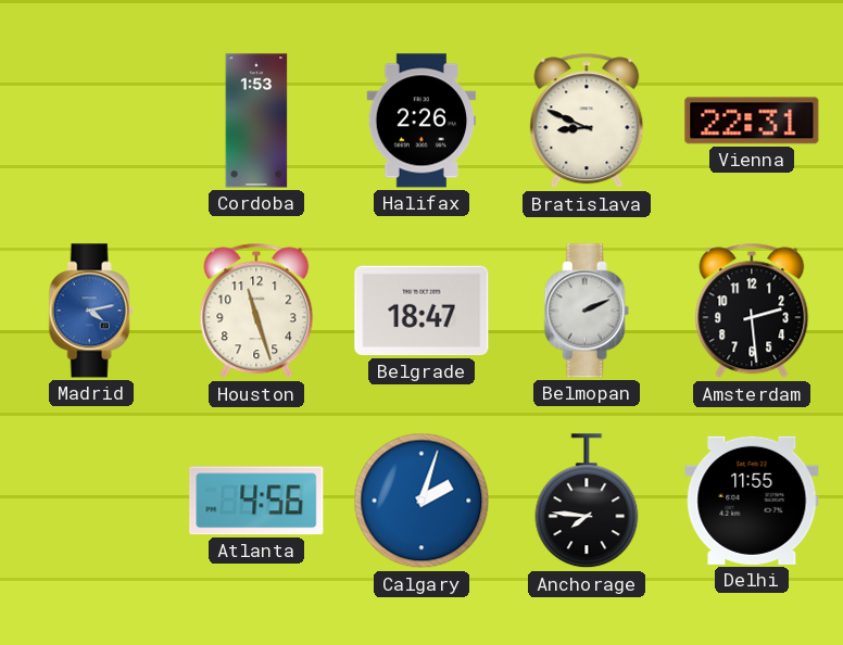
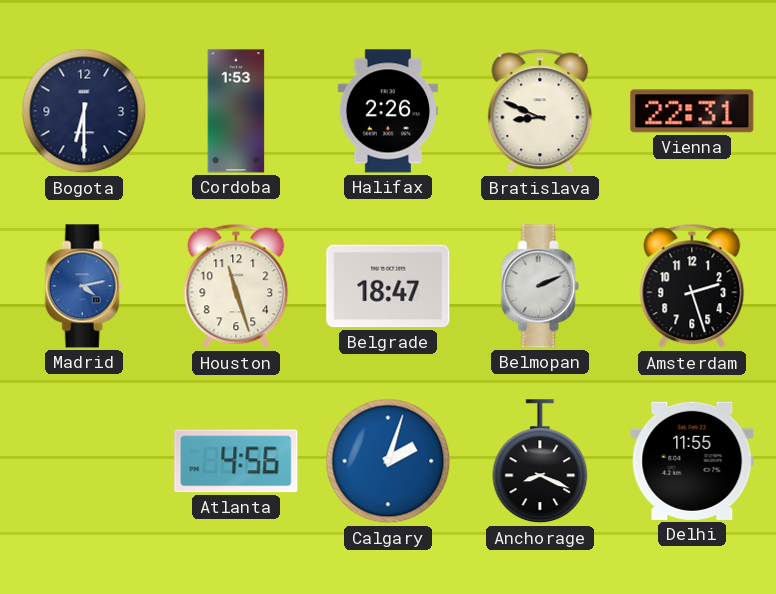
Bogota: none -> 6:30 (84, 111)
Amsterdam: 2:29 -> 2:27 (692, 286)
Anchorage: 7:46 -> 8:19 (540, 462)
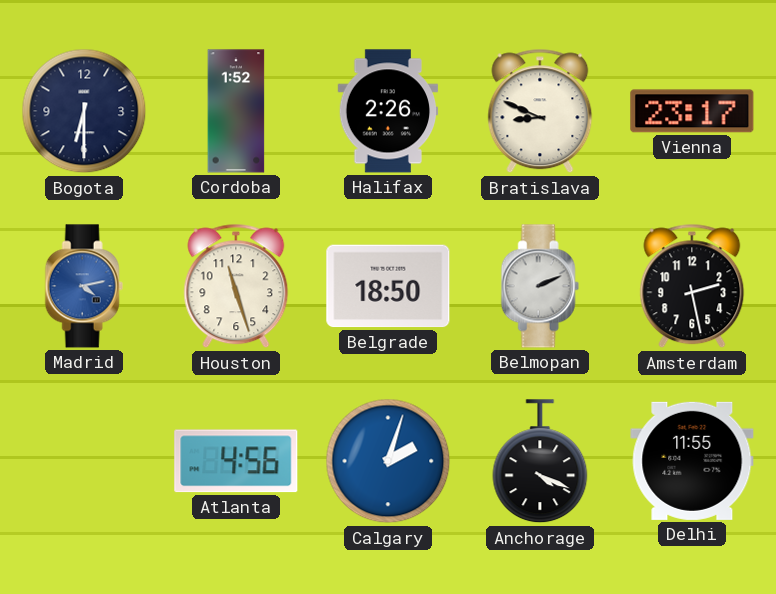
Cordoba: 1:53 -> 1:52 (236, 111)
Vienna: 22:31 -> 23:17 (692, 111)
Belgrade: 18:47 -> 18:50 (388, 286)
Amsterdam: 2:27 -> 2:28 (692, 286)
Anchorage: 8:19 -> 4:19 (540, 462)
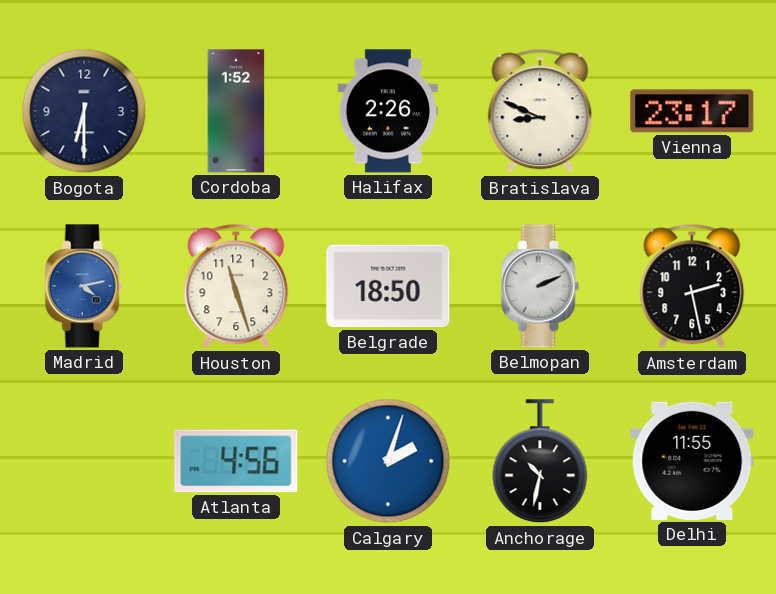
Anchorage: 4:19 -> 10:32 (540, 462)
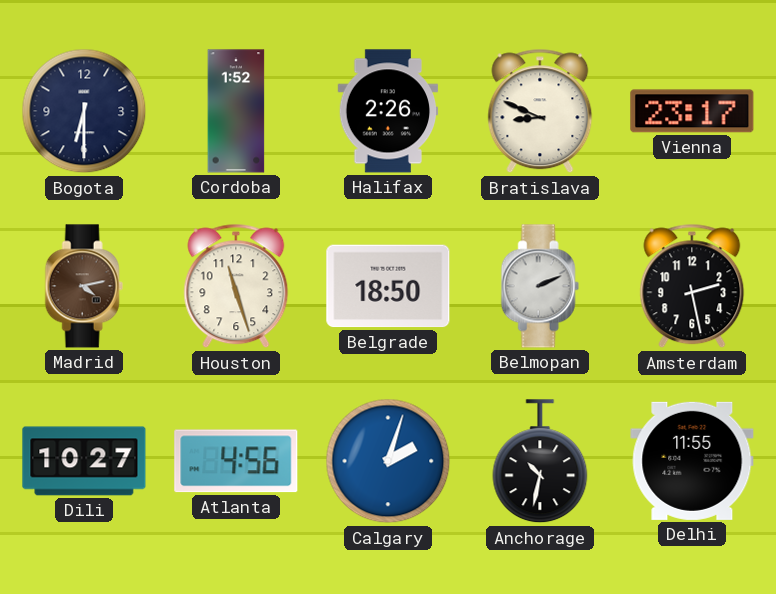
Madrid dial: blue -> brown (84, 286)
Dili: none -> 10:27 (84, 461)
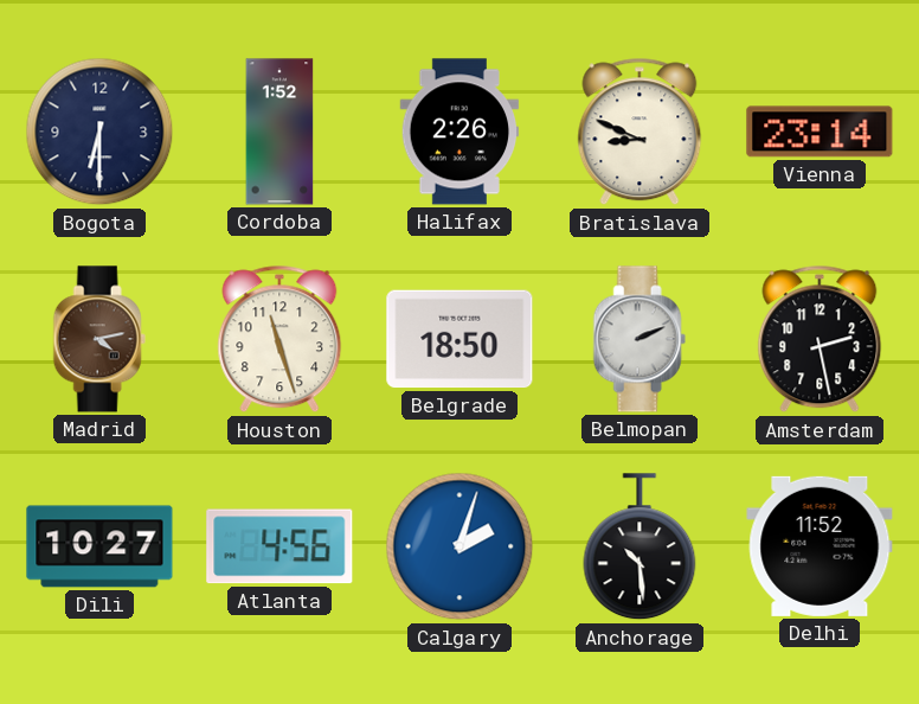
Vienna: 23:17 -> 23:14 (820, 132)
Anchorage: 10:32 -> 10:29 (640, 548)
Delhi: 11:55 -> 11:52 (820, 546)
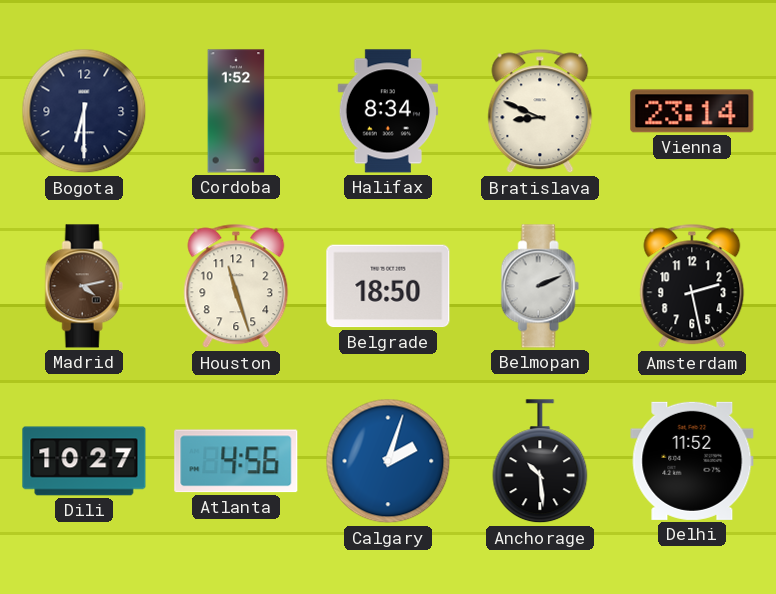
Halifax: 2:26 -> 8:34 (388, 111)
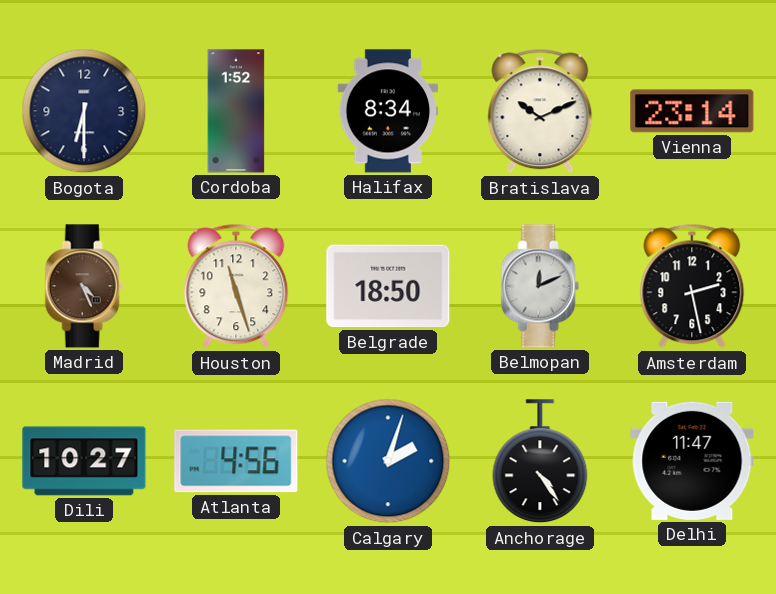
Bratislava: 8:49 -> 10:11 (540, 111)
Madrid: 4:13 -> 4:26 (84, 286)
Belmopan: 2:11 -> 12:11 (540, 286)
Anchorage: 10:29 -> 4:24 (540, 462)
Delhi: 11:52 -> 11:47 (692, 461)
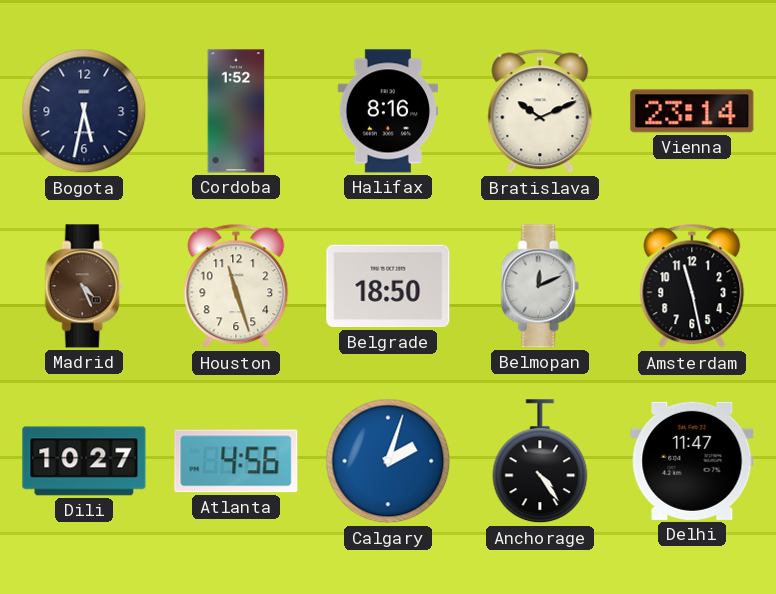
Bogota: 6:30 -> 5:32 (84, 111)
Halifax: 8:34 -> 8:16 (388, 111)
Amsterdam: 2:28 -> 11:28 (692, 286)
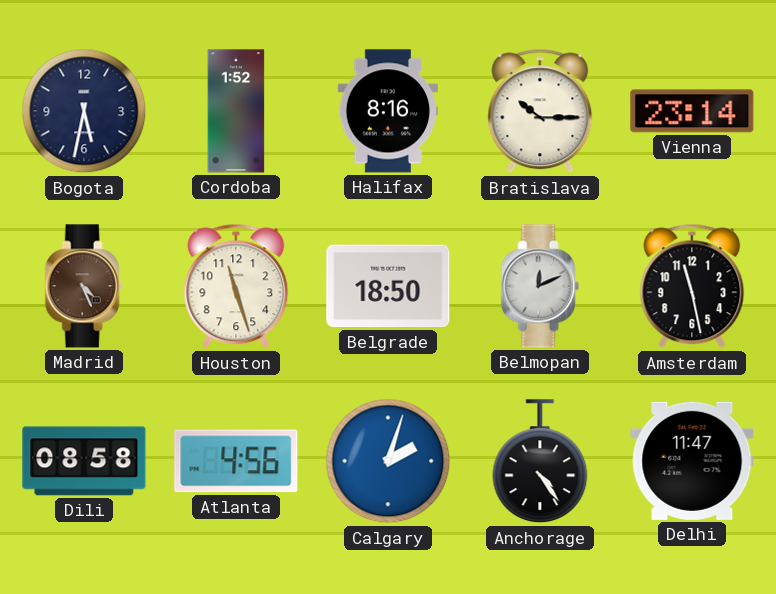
Bratislava: 10:11 -> 10:15 (540, 111)
Dili: 10:27 -> 08:58 (84, 461)
